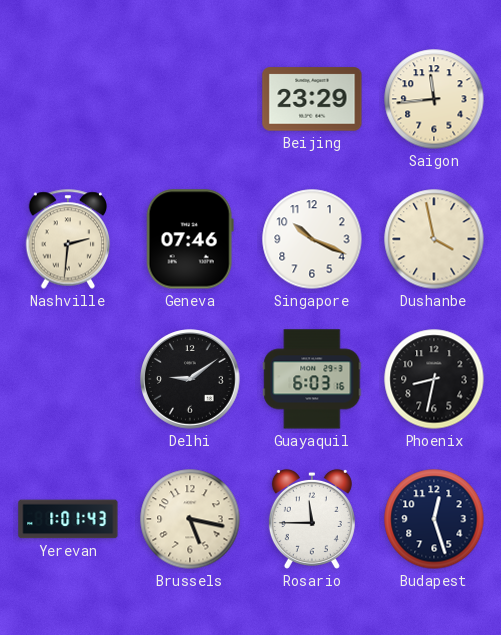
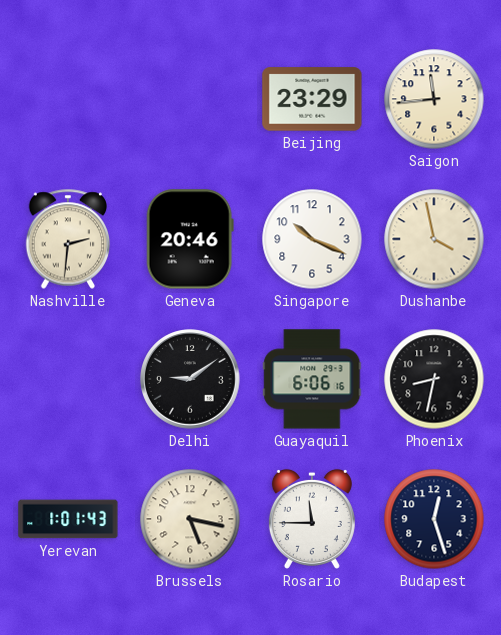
Geneva: 07:46 -> 20:46 (190, 239)
Guayaquil: 6:03 -> 6:06 (312, 379)
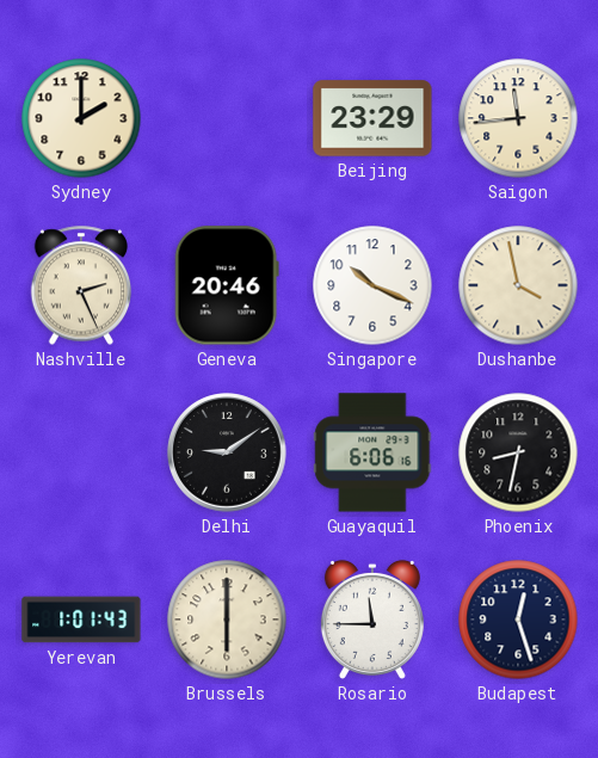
Sydney: none -> 2:00 (81, 118)
Nashville: 2:31 -> 2:26 (81, 285)
Brussels: 5:17 -> 6:00 (227, 620)
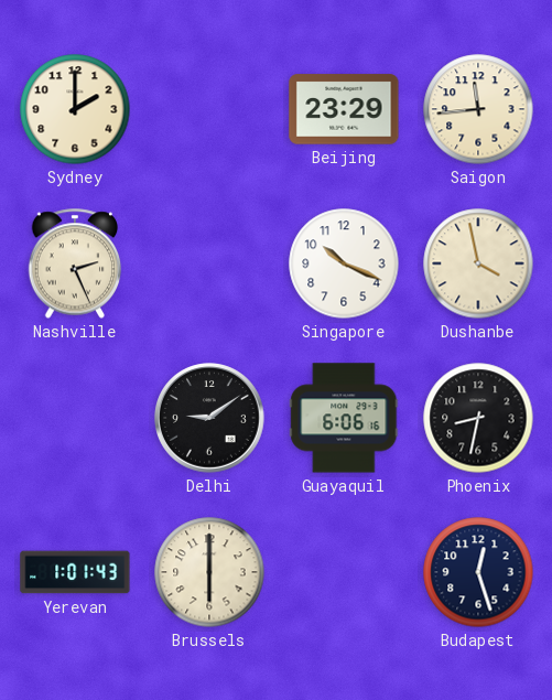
Geneva: 20:46 -> none (227, 285)
Rosario: 11:45 -> none (372, 620)
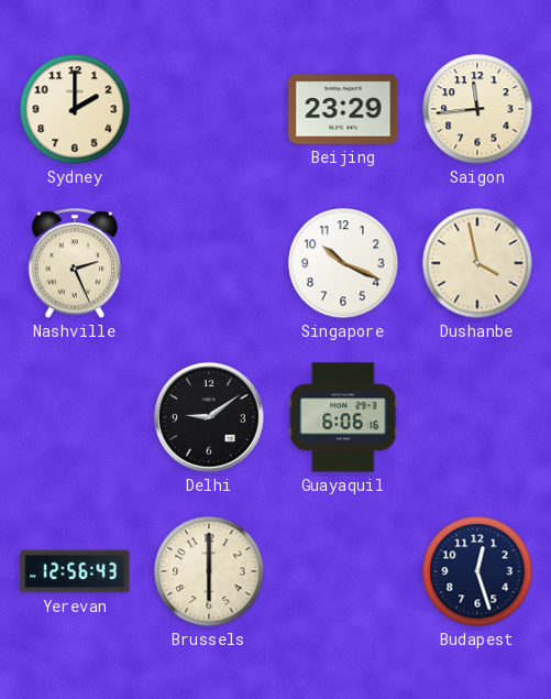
Phoenix: 8:32 -> none (478, 418)
Yerevan: 1:01 -> 12:56 (75, 571)
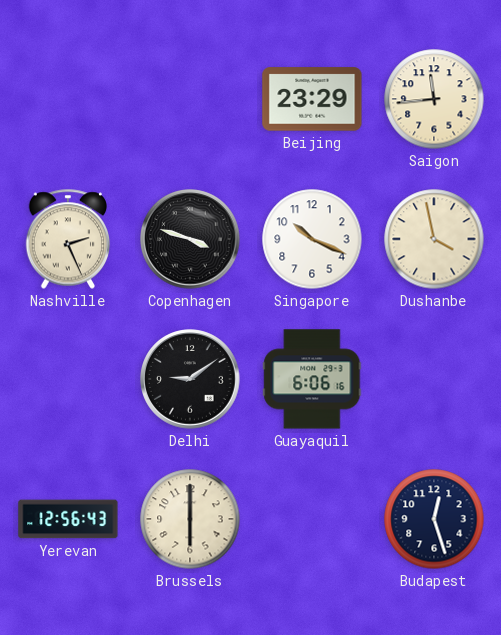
Sydney: 2:00 -> none (75, 109)
Copenhagen: none -> 3:48 (190, 239)
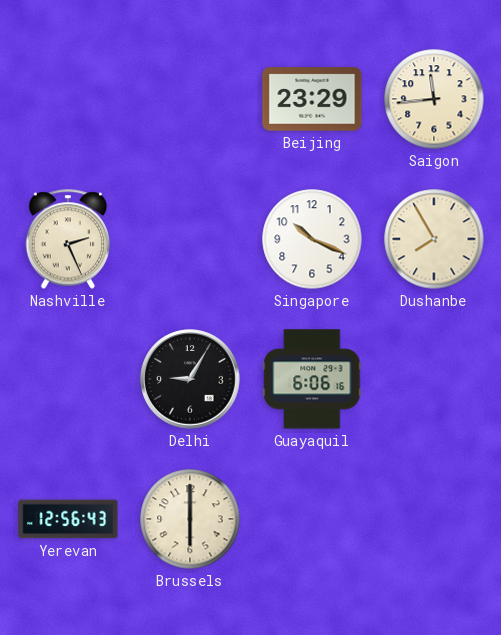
Copenhagen: 3:48 -> none (190, 239)
Dushanbe: 3:58 -> 7:55 (434, 239)
Delhi: 9:09 -> 9:05 (190, 379)
Budapest: 12:27 -> none (434, 519)
